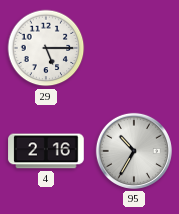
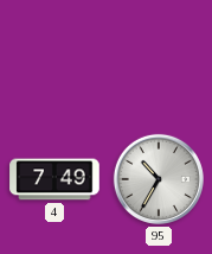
29: 5:15 -> none (46, 48)
4: 2:16 -> 7:49 (54, 179)
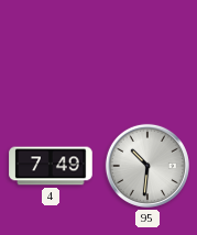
95: 10:35 -> 10:31 (147, 166)
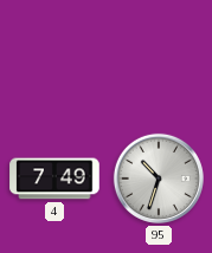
95: 10:31 -> 10:33 (159, 179)
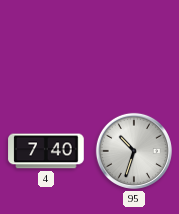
4: 7:49 -> 7:40 (46, 151)
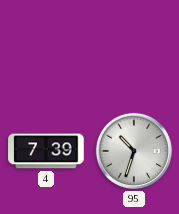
4: 7:40 -> 7:39 (46, 151)
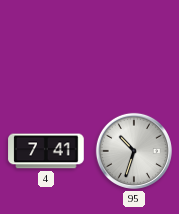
4: 7:39 -> 7:41 (46, 151)
